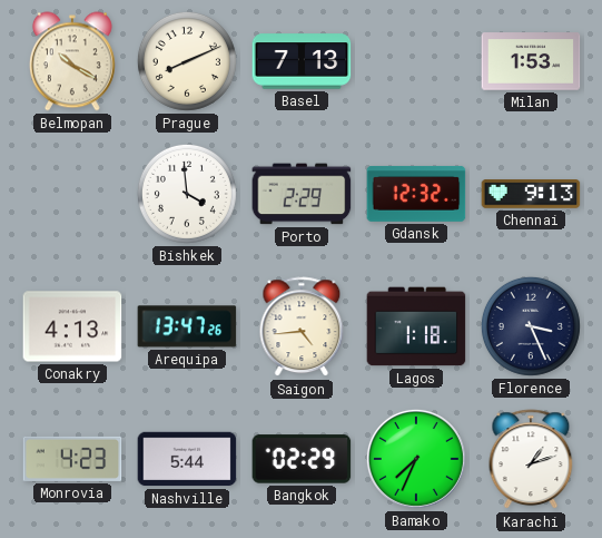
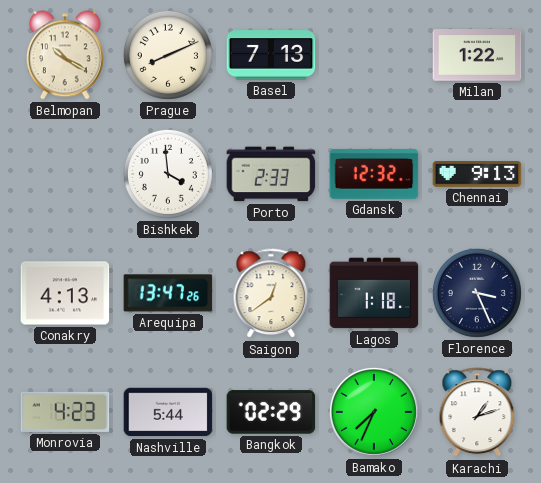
Milan: 1:53 -> 1:22 (477, 55)
Porto: 2:29 -> 2:33 (271, 174)
Saigon: 4:44 -> 12:39 (271, 294)
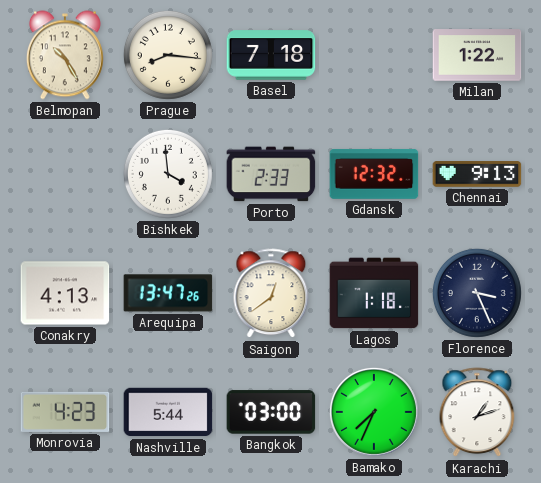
Belmopan: 10:20 -> 10:25 (65, 55)
Prague: 8:11 -> 8:16 (168, 55)
Basel: 7:13 -> 7:18 (271, 55)
Bangkok: 02:29 -> 03:00 (271, 412)
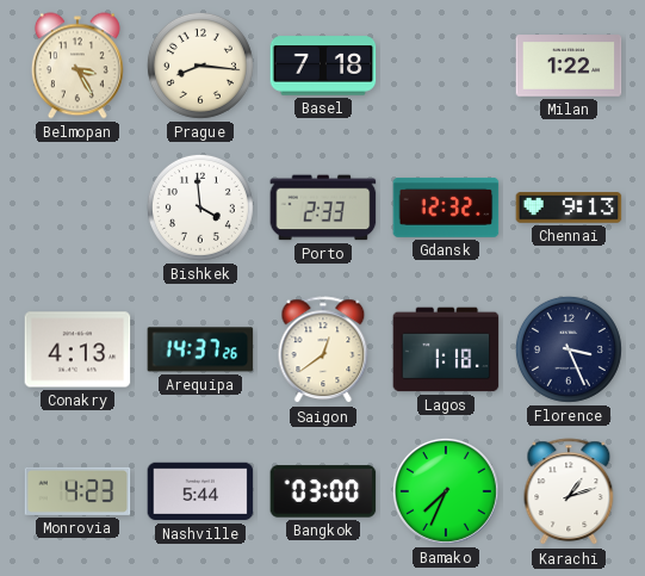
Belmopan: 10:25 -> 3:25 (77, 66)
Arequipa: 13:47 -> 14:37 (200, 349)
